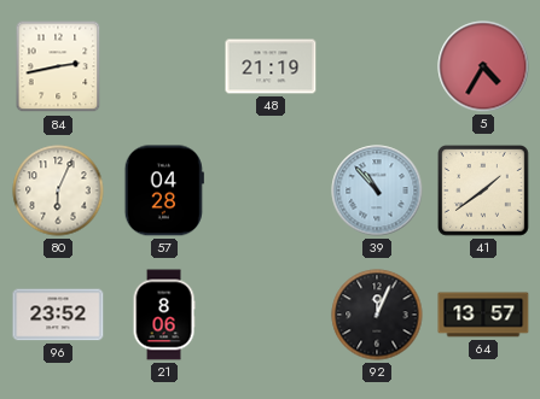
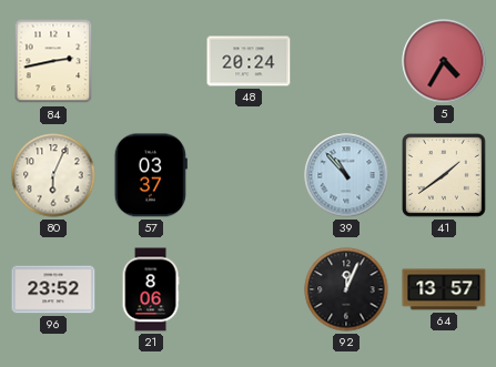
48: 21:19 -> 20:24 (249, 61)
57: 04:28 -> 03:37 (151, 175)
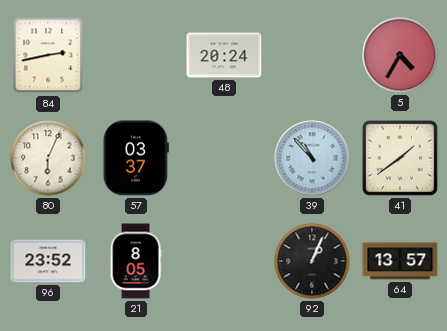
21: 8:06 -> 8:05 (136, 261)
92: 12:04 -> 1:04 (312, 261)
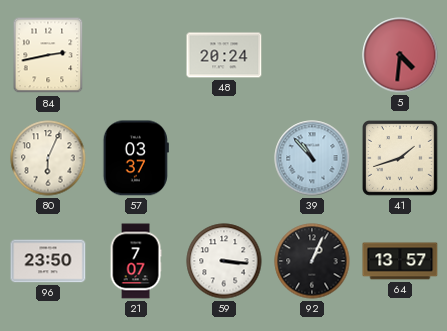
5: 4:35 -> 4:31 (400, 55)
41: 1:39 -> 1:42 (401, 159)
96: 23:52 -> 23:50 (48, 261)
21: 8:05 -> 7:07 (136, 261)
59: none -> 3:16 (224, 261)
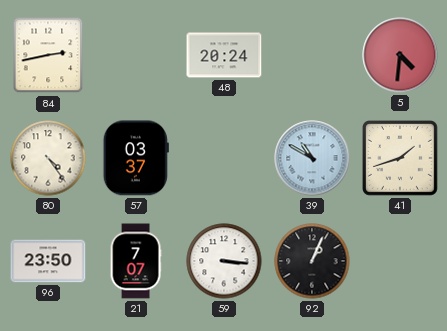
80: 6:04 -> 4:24 (48, 158)
39: 10:53 -> 10:50 (312, 158)
64: 13:57 -> none (400, 261)
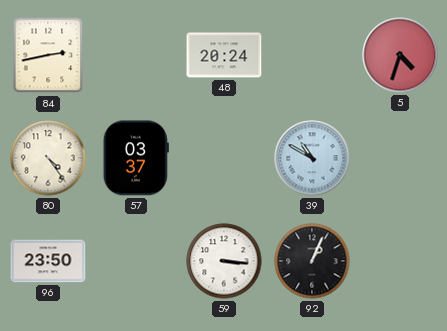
5: 4:31 -> 4:33 (400, 55)
41: 1:42 -> none (401, 159)
21: 7:07 -> none (136, 261)
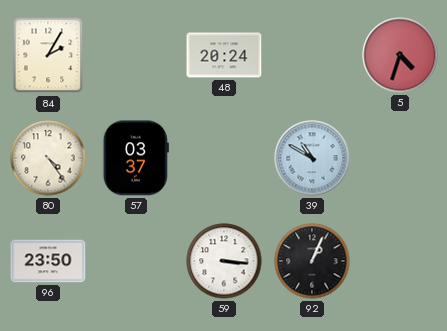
84: 2:43 -> 2:05 (48, 55)
